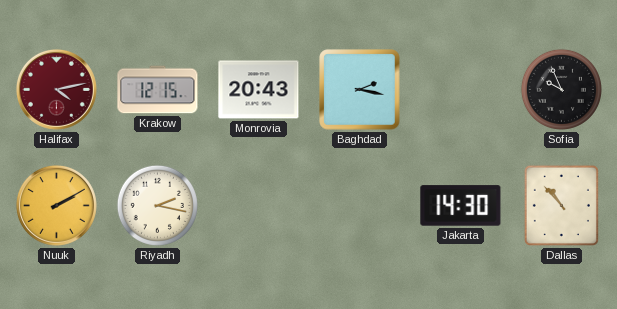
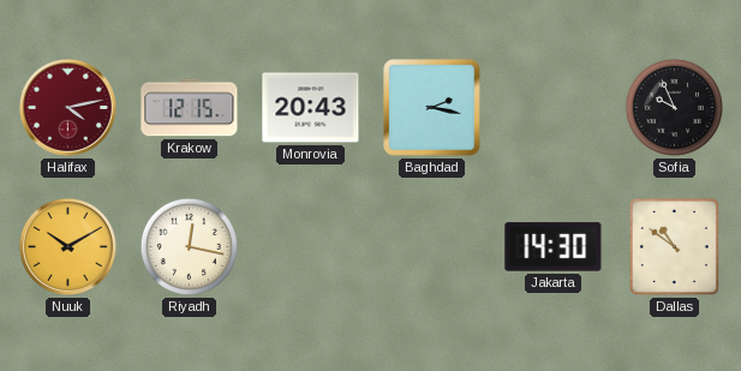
Nuuk: 2:10 -> 10:10 (67, 246)
Riyadh: 2:17 -> 12:17 (189, 246)
Dallas: 10:53 -> 10:51 (674, 246)
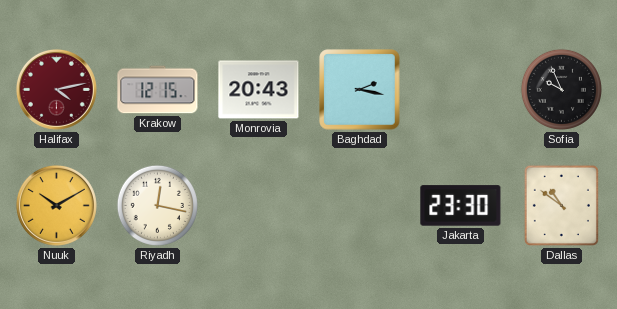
Jakarta: 14:30 -> 23:30 (461, 206)
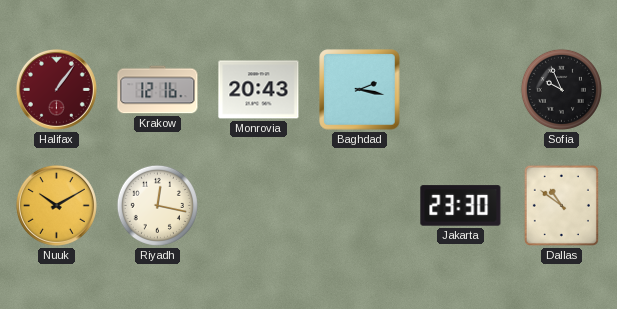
Halifax: 4:13 -> 1:06 (56, 89)
Krakow: 12:15 -> 12:16 (158, 90)
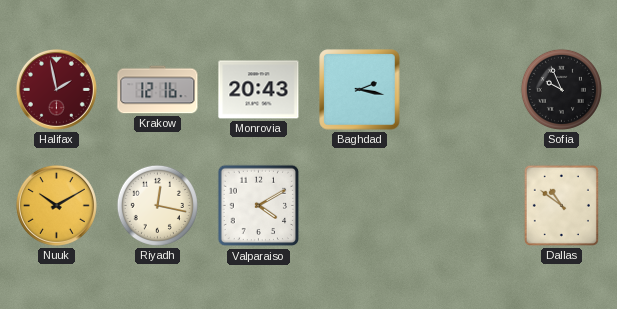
Halifax: 1:06 -> 1:58 (56, 89)
Valparaiso: none -> 4:10 (259, 206)
Jakarta: 23:30 -> none (461, 206)
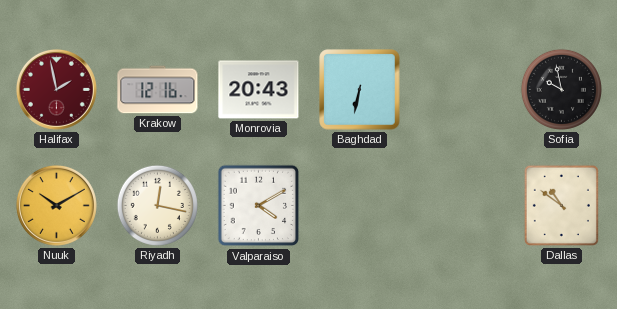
Baghdad: 2:17 -> 6:32 (360, 90)
Sofia: 9:56 -> 9:58 (561, 89)
